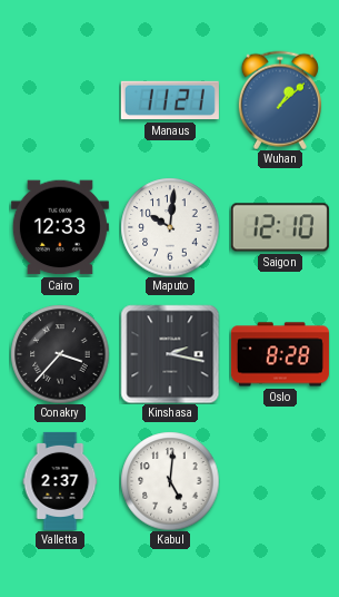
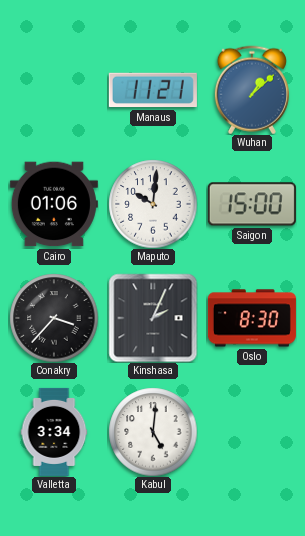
Cairo: 12:33 -> 01:06 (54, 204)
Saigon: 12:10 -> 15:00 (252, 204)
Kinshasa: 2:17 -> 2:04 (153, 318)
Oslo: 8:28 -> 8:30 (252, 318)
Valletta: 2:37 -> 3:34 (54, 432)
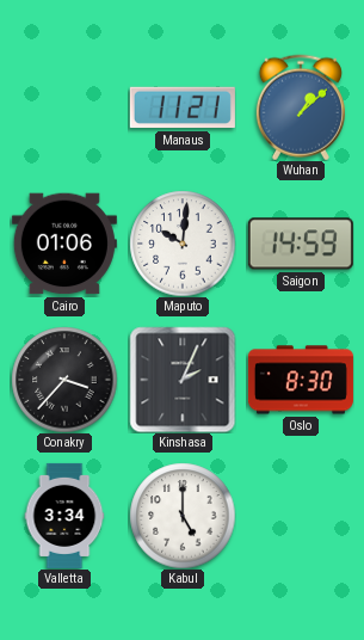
Saigon: 15:00 -> 14:59 (301, 244)
Kabul: 5:01 -> 5:00 (183, 516)
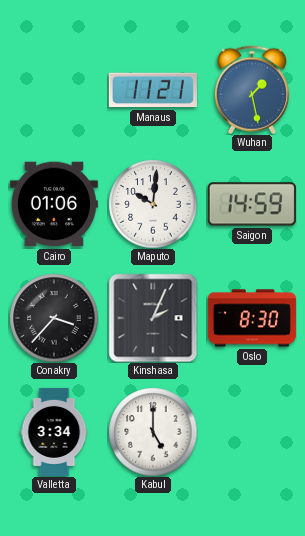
Wuhan: 1:08 -> 1:28 (252, 90)
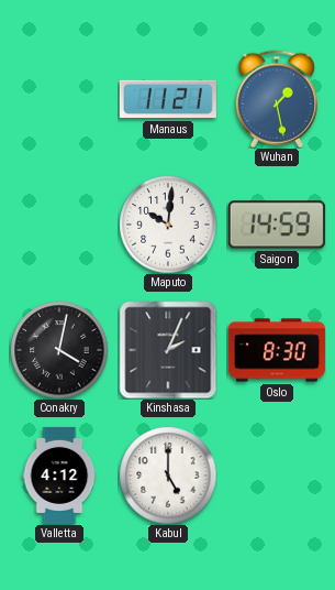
Cairo: 01:06 -> none (54, 204)
Conakry: 3:37 -> 4:02 (59, 350)
Valletta: 3:34 -> 4:12 (59, 476)
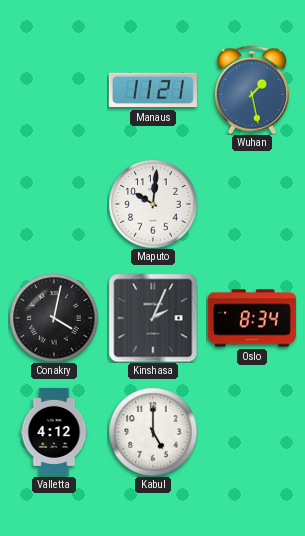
Saigon: 14:59 -> none (277, 225)
Oslo: 8:30 -> 8:34 (252, 318)
